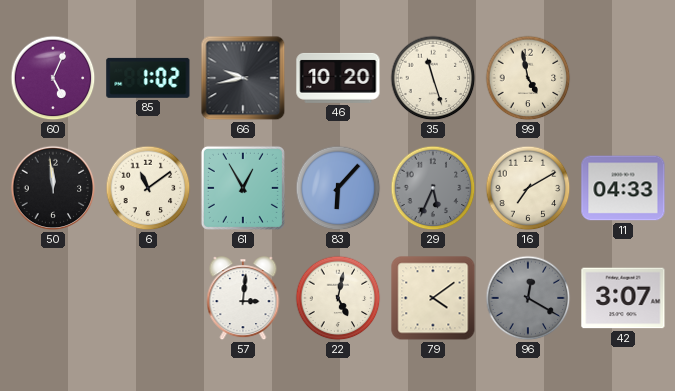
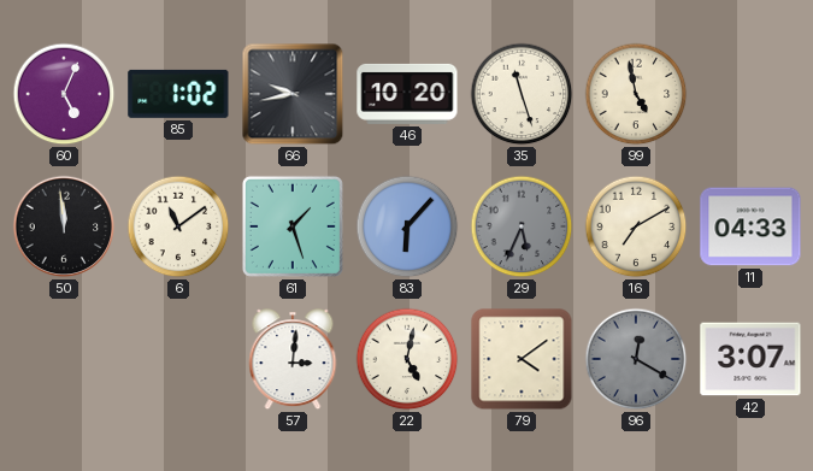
61: 12:55 -> 1:27 (293, 226)
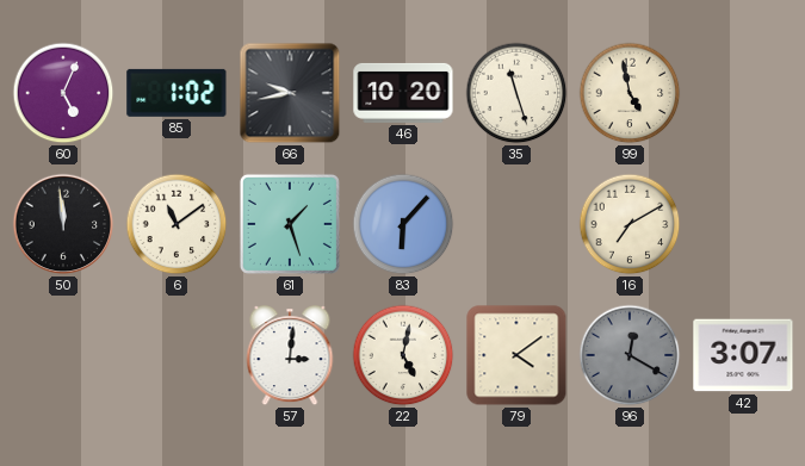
29: 5:34 -> none (522, 226)
11: 04:33 -> none (750, 226)
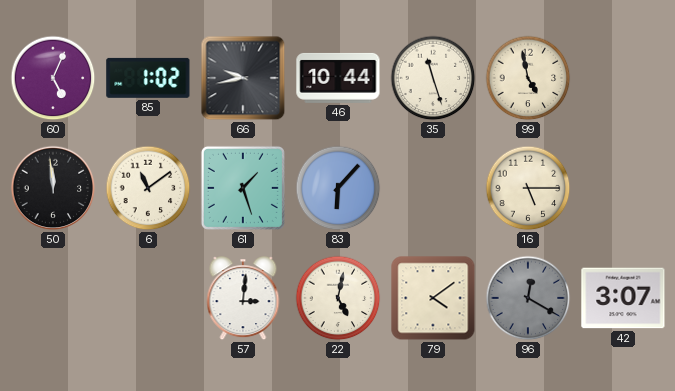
46: 10:20 -> 10:44 (338, 78)
16: 7:10 -> 5:15 (528, 188)
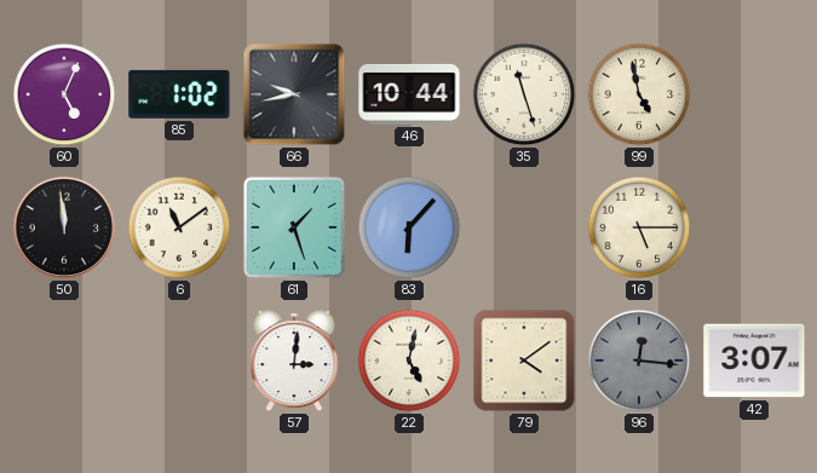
96: 12:20 -> 12:16 (639, 360)
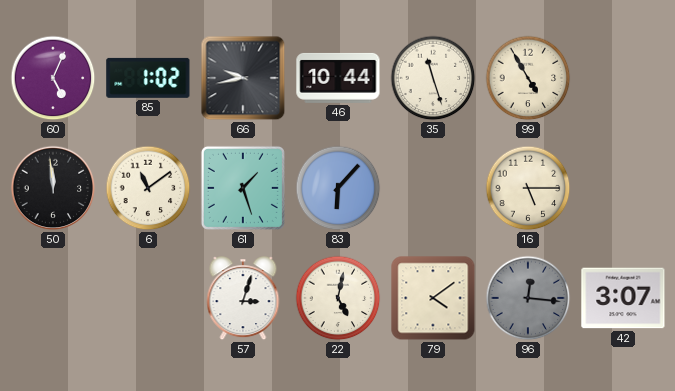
99: 4:58 -> 4:55 (528, 78)
57: 3:01 -> 3:03 (243, 299)
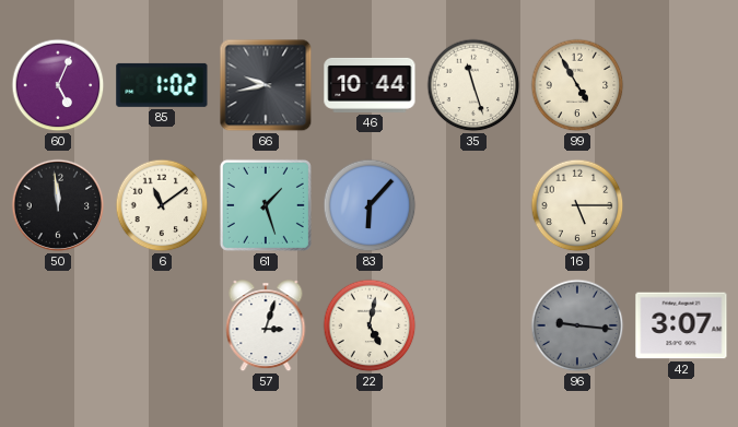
79: 4:09 -> none (433, 298)
96: 12:16 -> 9:16 (577, 325)
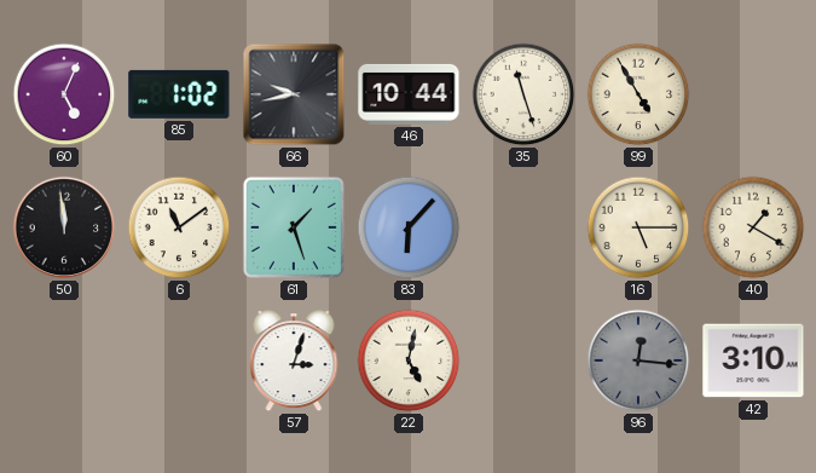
40: none -> 1:20 (753, 227)
96: 9:16 -> 12:16 (638, 360)
42: 3:07 -> 3:10 (753, 360)
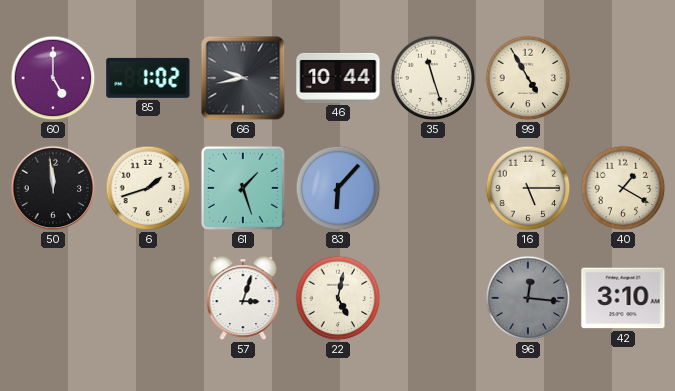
60: 5:04 -> 5:00 (53, 78)
6: 11:09 -> 1:42 (148, 188)
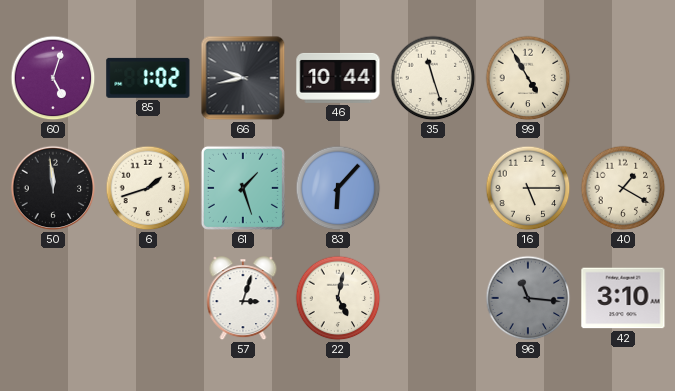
60: 5:00 -> 5:03 (53, 78)
96: 12:16 -> 11:16 (528, 298)
